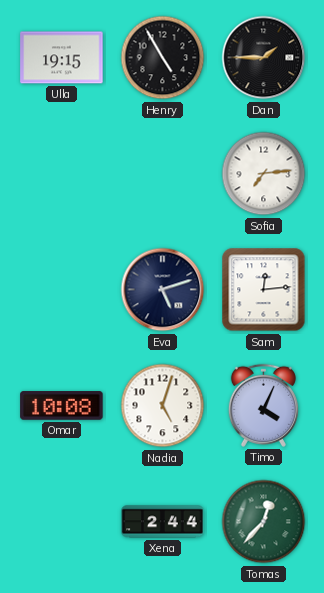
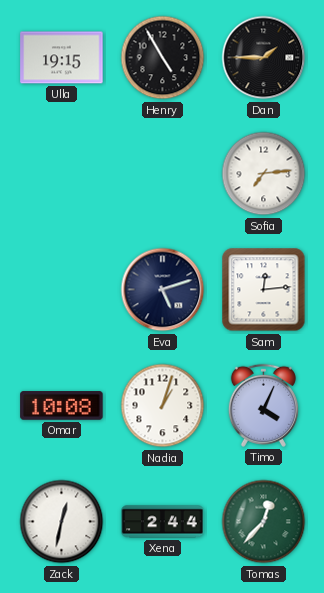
Nadia: 5:03 -> 1:03 (163, 406)
Zack: none -> 12:32 (62, 522)
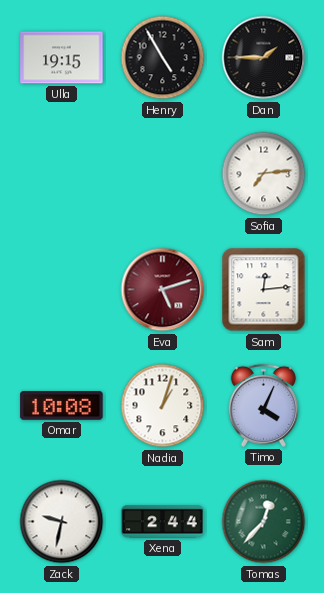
Eva dial: navy -> burgundy (163, 290)
Zack: 12:32 -> 9:32 (62, 522)
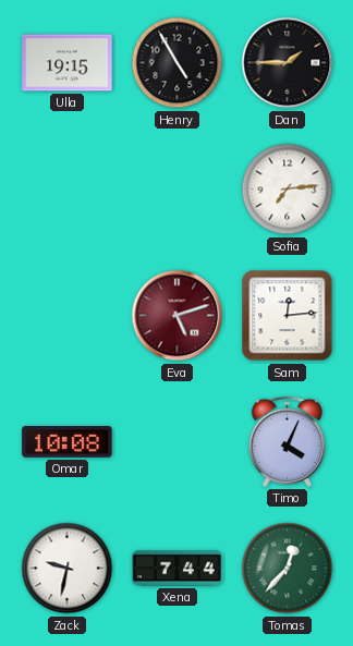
Nadia: 1:03 -> none (163, 406)
Xena: 2:44 -> 7:44 (178, 569)
